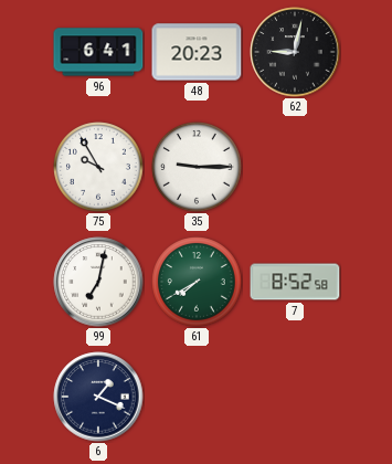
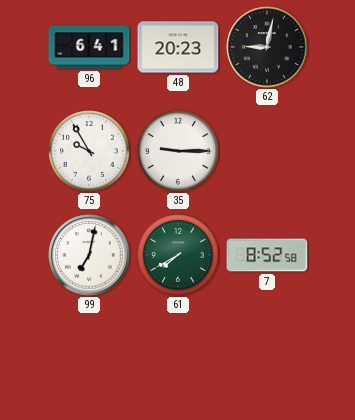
6: 1:19 -> none (98, 397)
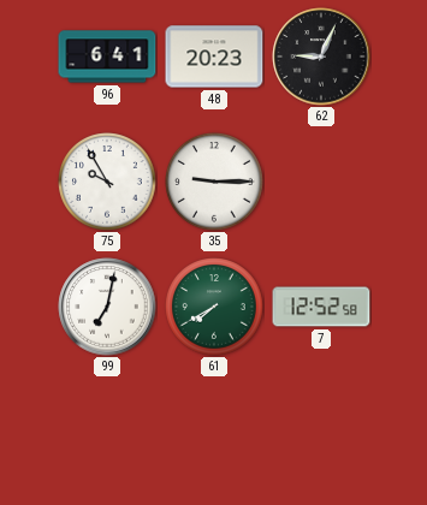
62: 9:02 -> 9:04 (321, 57)
7: 8:52 -> 12:52 (321, 307)
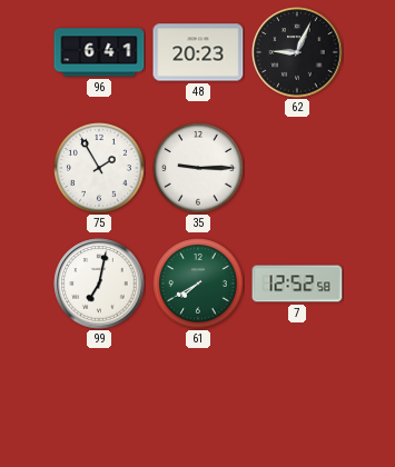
75: 9:55 -> 1:55 (99, 168)
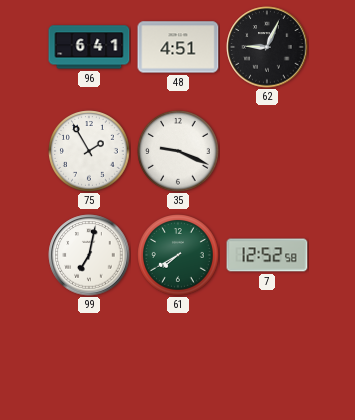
48: 20:23 -> 4:51 (178, 47)
35: 9:15 -> 9:19 (178, 151)
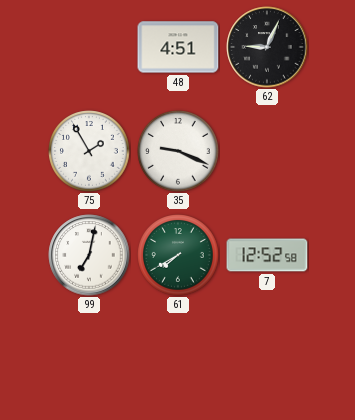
96: 6:41 -> none (89, 47)
